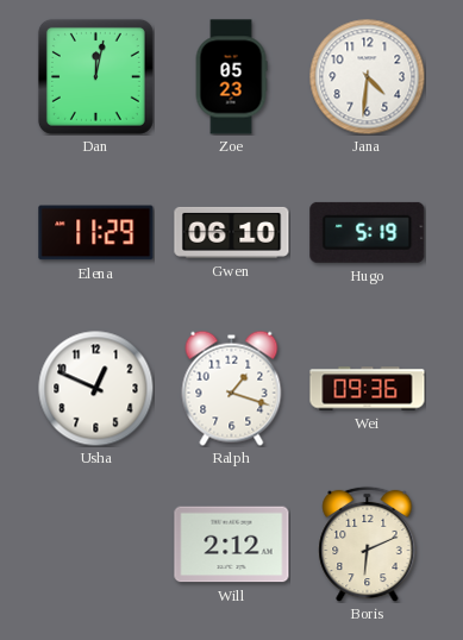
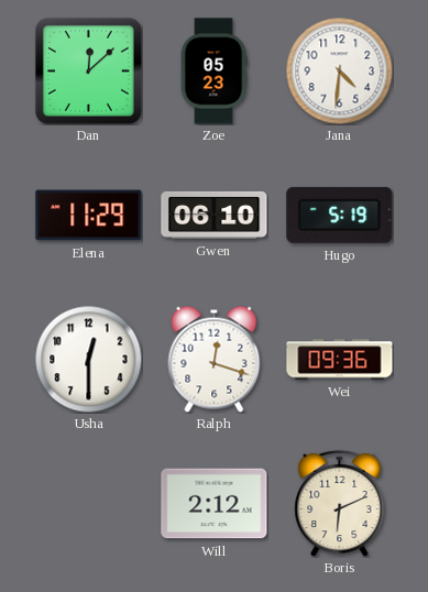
Dan: 12:02 -> 12:08 (88, 70)
Usha: 12:49 -> 12:30 (88, 359)
Ralph: 1:18 -> 12:18 (215, 359)
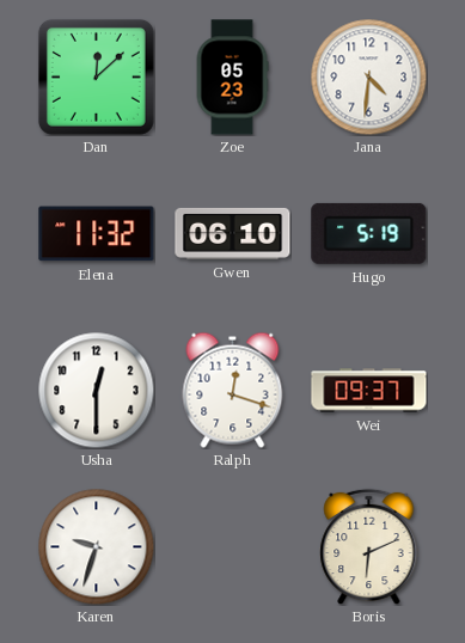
Elena: 11:29 -> 11:32 (97, 234)
Wei: 09:36 -> 09:37 (369, 391)
Karen: none -> 9:33 (96, 546)
Will: 2:12 -> none (215, 504)
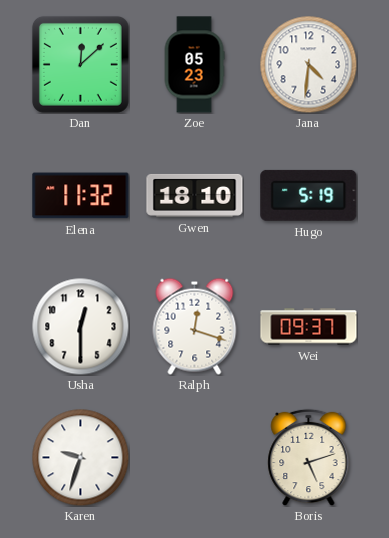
Gwen: 06:10 -> 18:10 (195, 195)
Boris: 6:11 -> 5:12 (309, 457)
